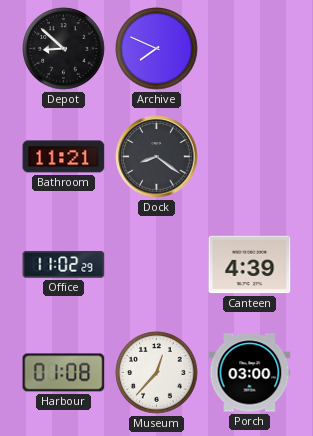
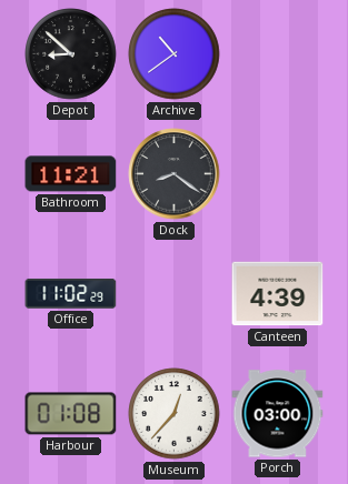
Archive: 7:49 -> 10:39 (175, 54)
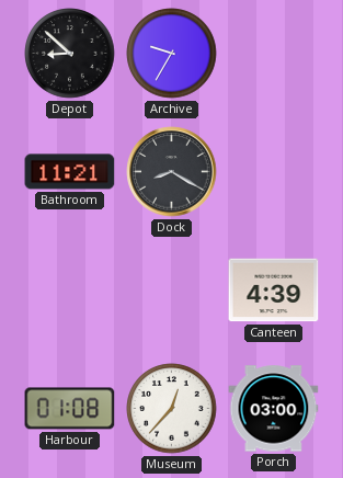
Archive: 10:39 -> 9:35 (172, 54)
Dock: 8:21 -> 8:20 (172, 172)
Office: 11:02 -> none (71, 293)
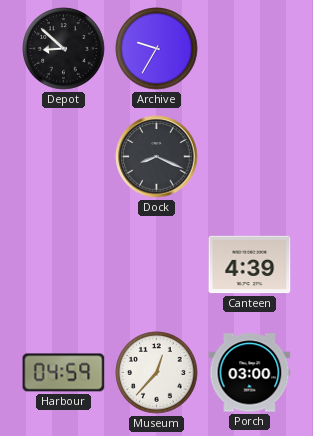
Bathroom: 11:21 -> none (70, 172)
Dock: 8:20 -> 8:19 (157, 157)
Harbour: 01:08 -> 04:59 (64, 373)
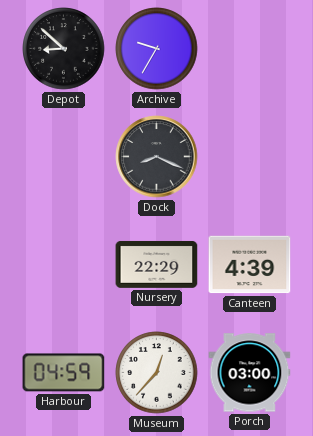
Nursery: none -> 22:29 (157, 265)
